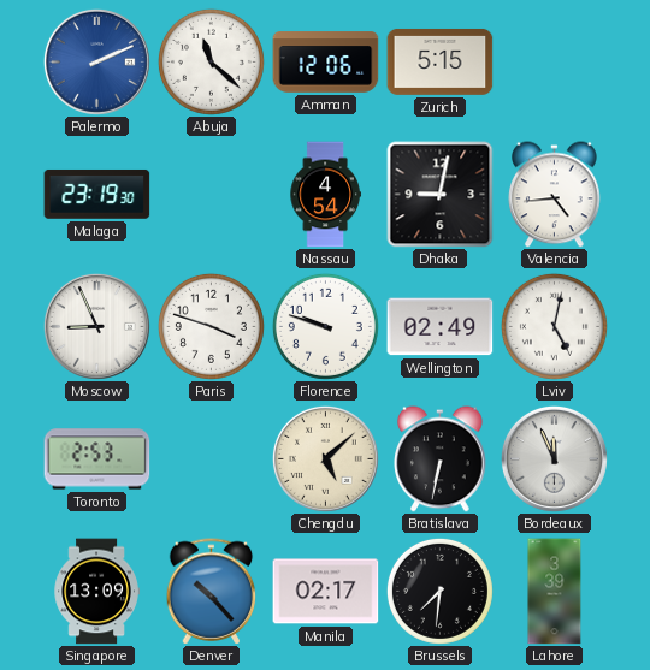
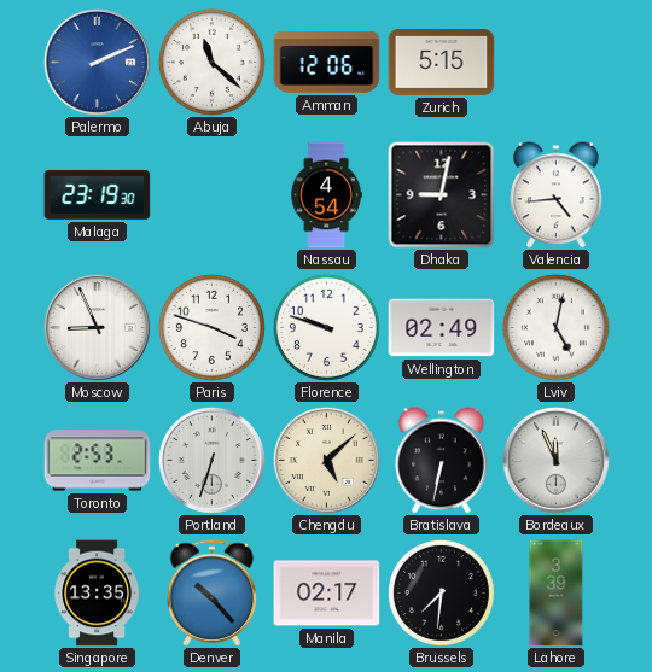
Portland: none -> 6:33 (211, 460)
Singapore: 13:09 -> 13:35 (97, 594)
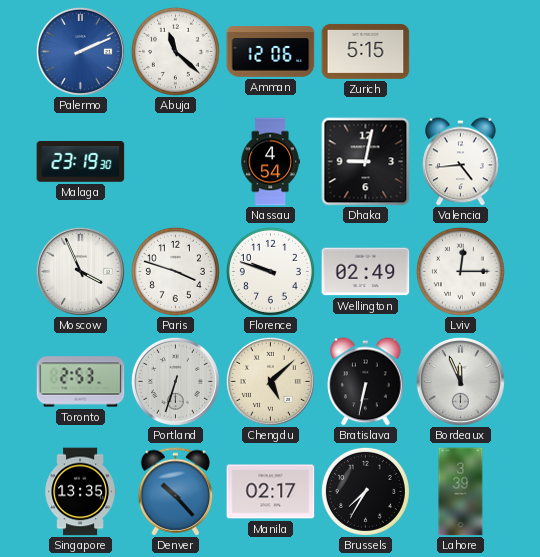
Moscow: 8:56 -> 3:56 (80, 271)
Lviv: 5:02 -> 12:15 (460, 271)
Brussels: 7:31 -> 7:35 (365, 491)
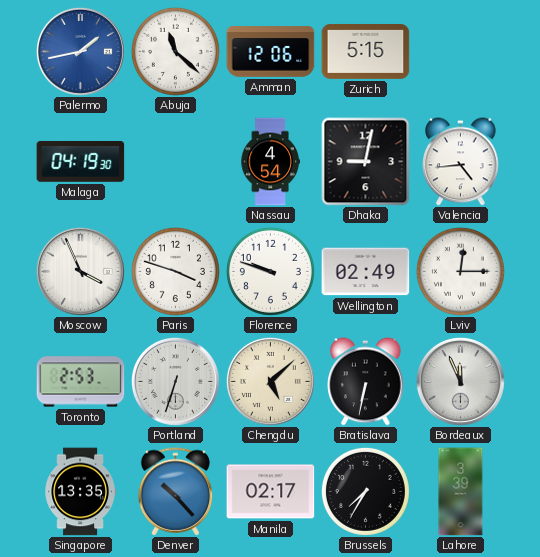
Palermo: 2:11 -> 1:43 (80, 51)
Malaga: 23:19 -> 04:19 (81, 161)
